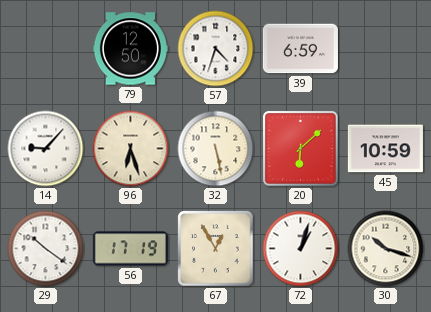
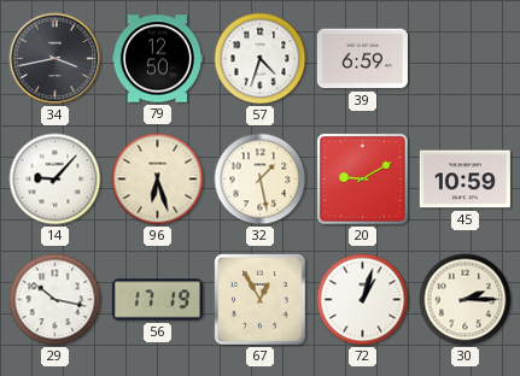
34: none -> 3:43 (55, 59)
32: 5:28 -> 1:28 (261, 180)
20: 6:08 -> 9:10 (363, 180)
29: 10:21 -> 10:17 (55, 300)
30: 10:18 -> 2:15 (466, 300)
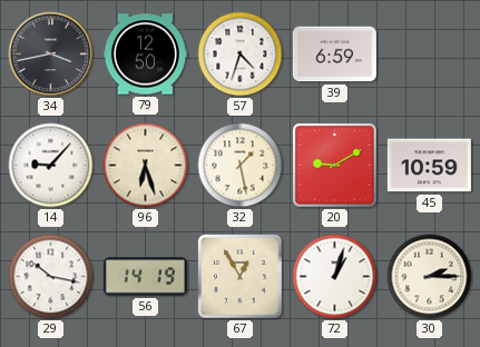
56: 17:19 -> 14:19 (145, 277)
